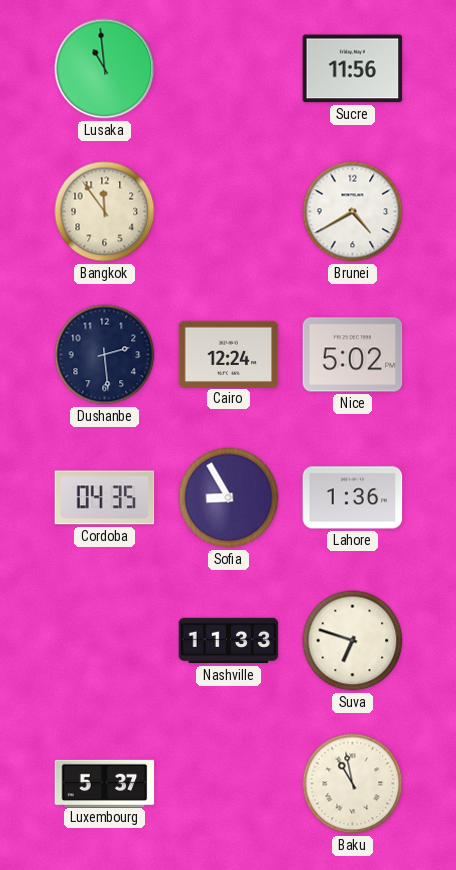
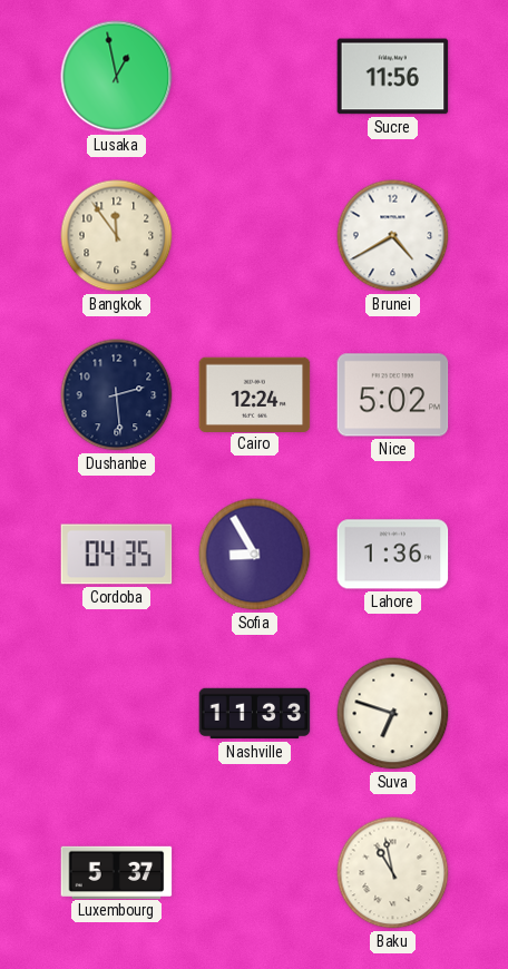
Lusaka: 10:59 -> 12:58 (117, 77)
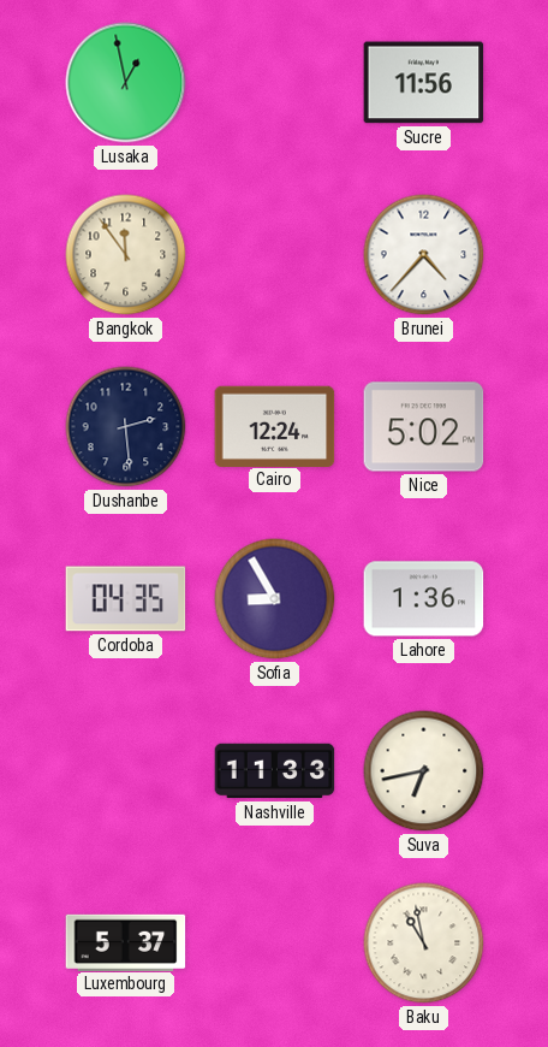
Brunei: 4:40 -> 4:37 (424, 255)
Suva: 6:48 -> 6:43 (424, 771)
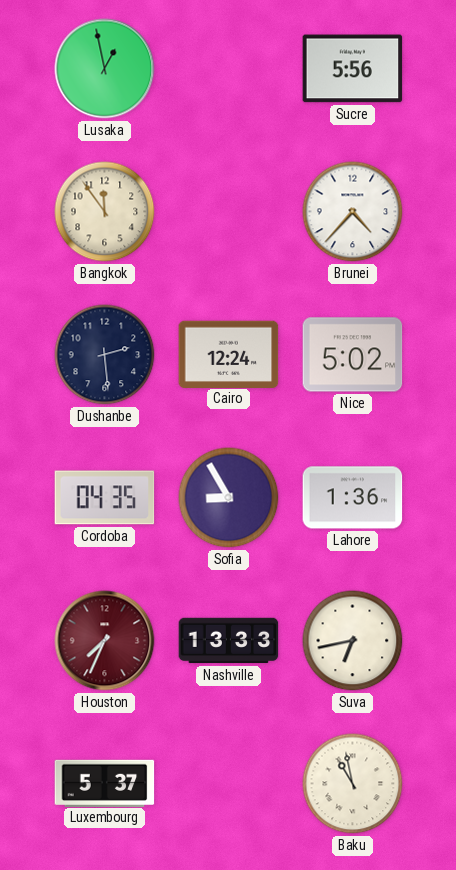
Sucre: 11:56 -> 5:56 (353, 69)
Houston: none -> 7:34 (105, 641)
Nashville: 11:33 -> 13:33 (229, 641)
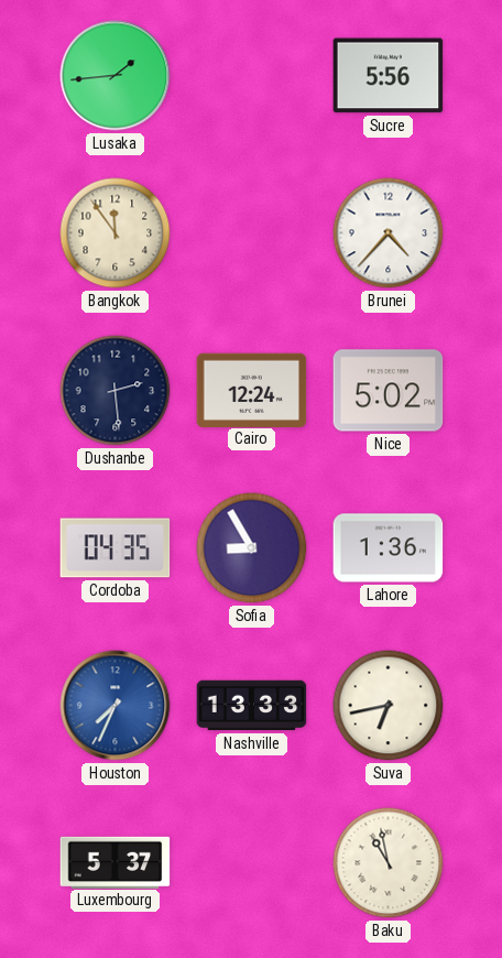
Lusaka: 12:58 -> 1:44 (116, 76)
Houston dial: burgundy -> blue (116, 706)
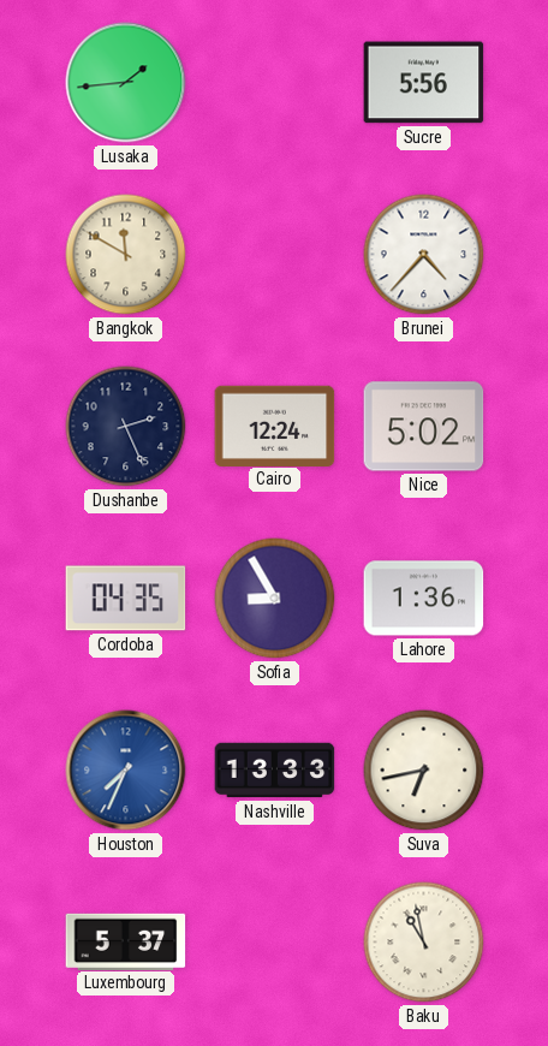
Bangkok: 11:54 -> 11:50 (126, 255)
Dushanbe: 2:29 -> 2:26 (126, 427)
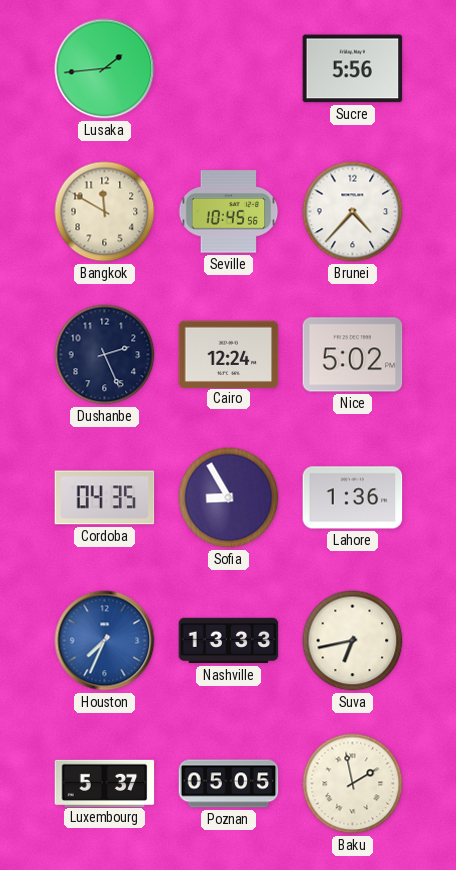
Seville: none -> 10:45 (229, 212)
Poznan: none -> 05:05 (229, 784)
Baku: 10:58 -> 1:58 (353, 784)
